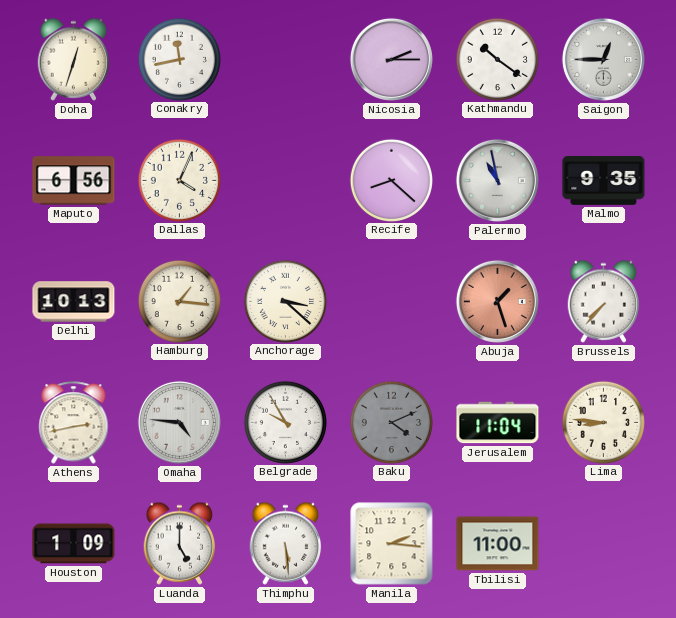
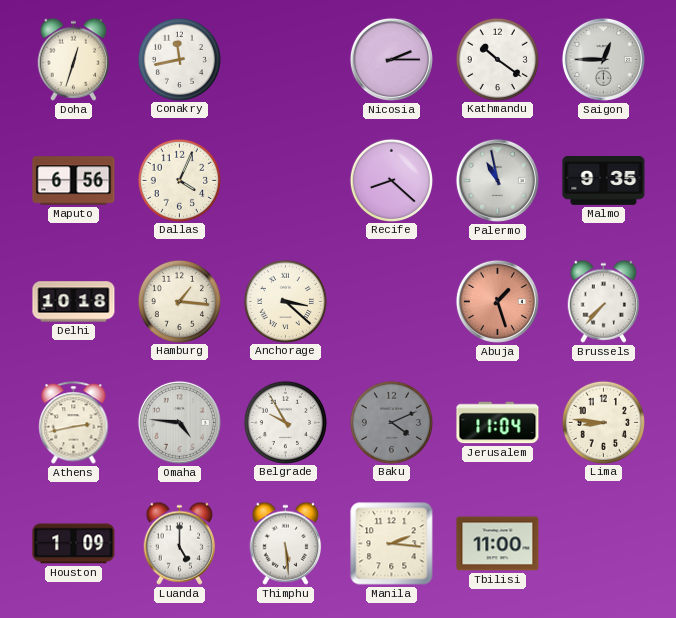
Delhi: 10:13 -> 10:18 (74, 302)
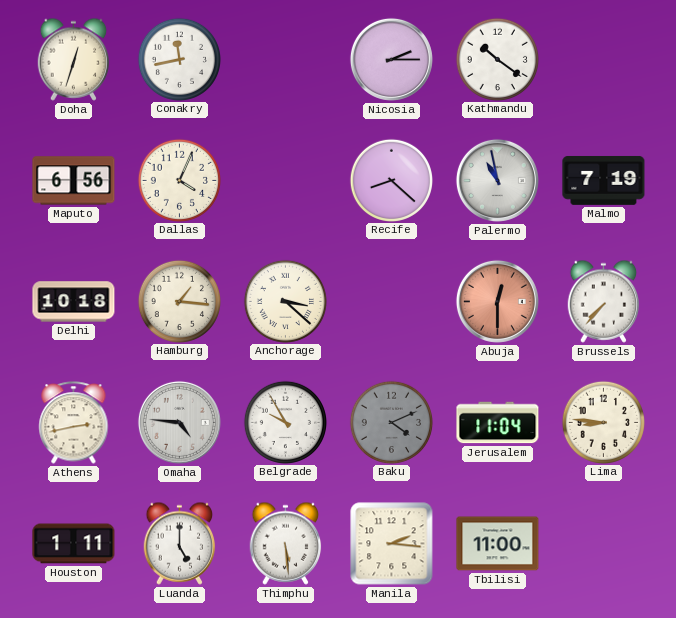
Saigon: 12:45 -> none (603, 59)
Malmo: 9:35 -> 7:19 (604, 180)
Abuja: 1:27 -> 12:30 (497, 301)
Houston: 1:09 -> 1:11 (74, 544)
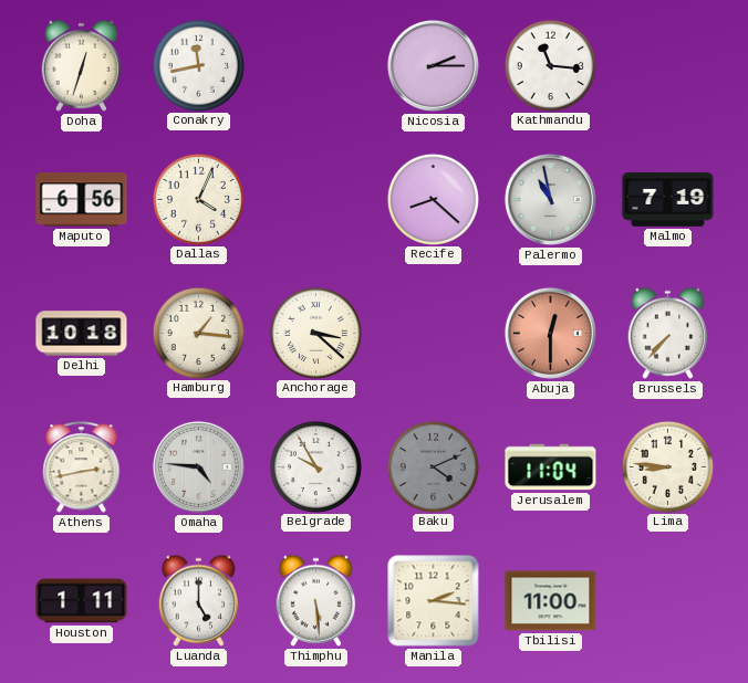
Kathmandu: 10:21 -> 11:16 (550, 65)
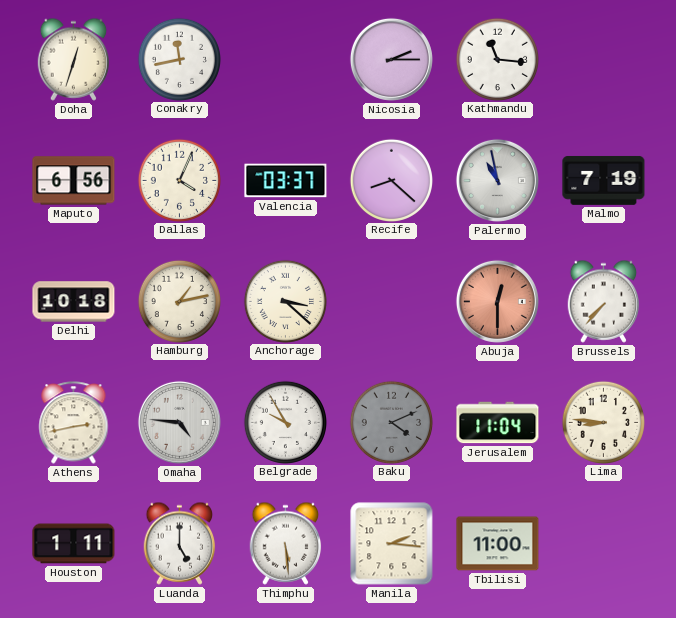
Valencia: none -> 03:37 (286, 181)
Hamburg: 1:16 -> 1:13 (179, 301)
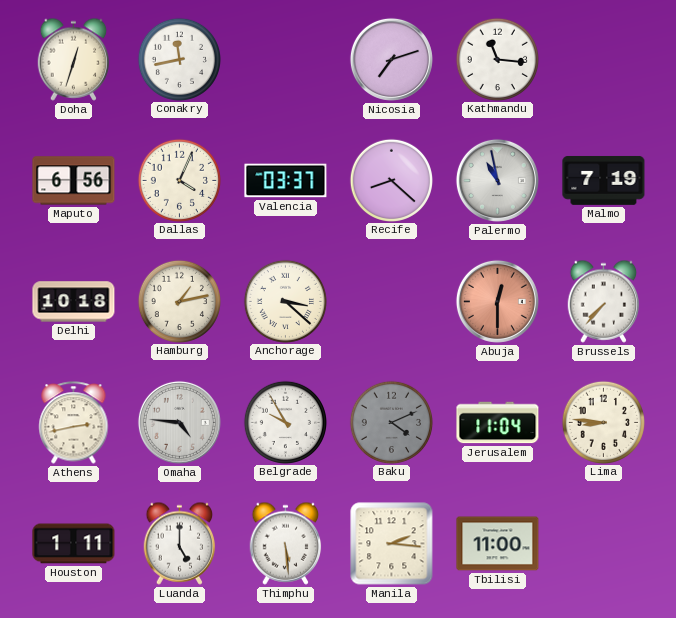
Nicosia: 2:15 -> 7:12 (391, 59)
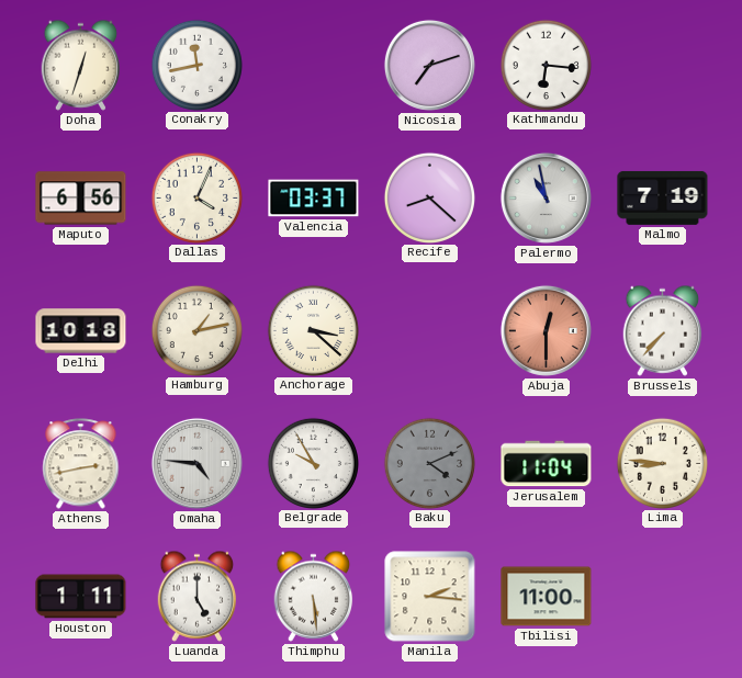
Kathmandu: 11:16 -> 6:16 (546, 65)
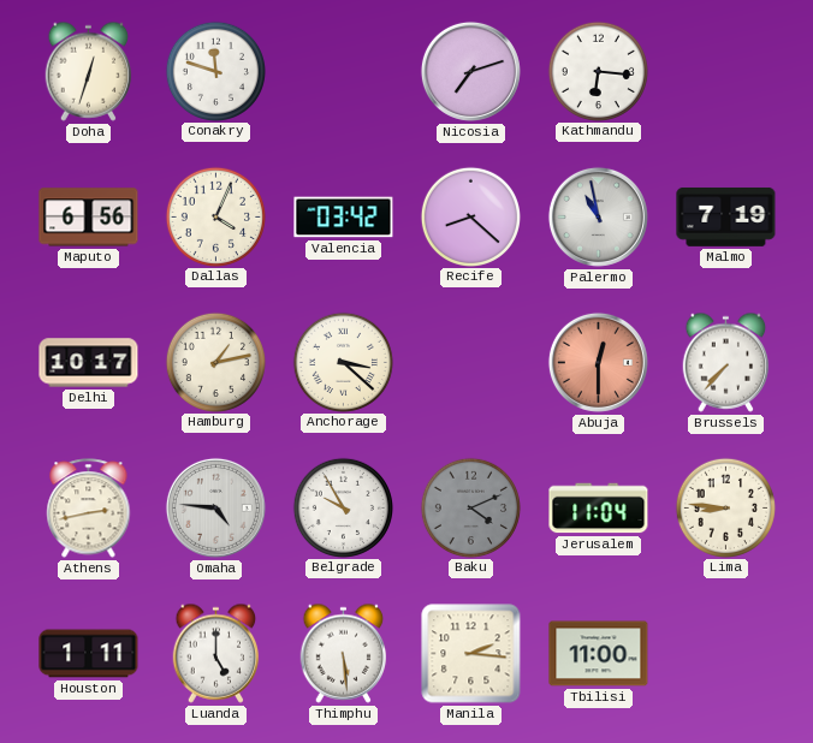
Conakry: 11:43 -> 11:48 (215, 71)
Valencia: 03:37 -> 03:42 (344, 218)
Delhi: 10:18 -> 10:17 (89, 363)
